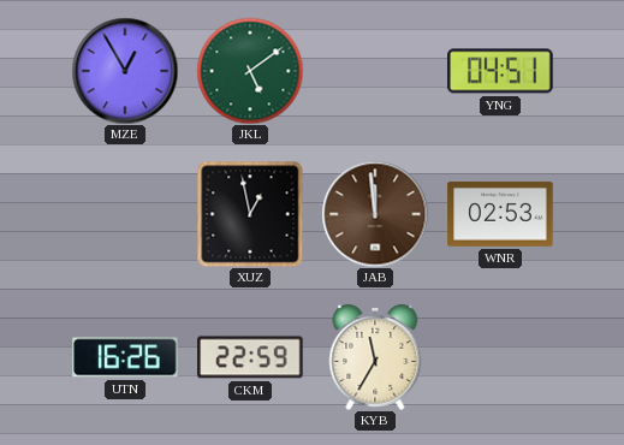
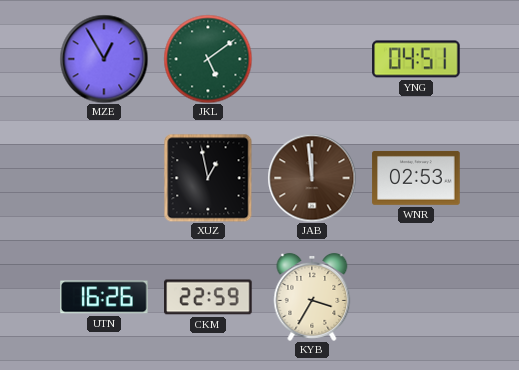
KYB: 11:35 -> 3:35 (312, 297)
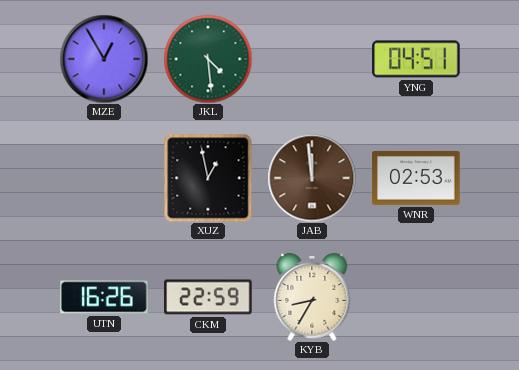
JKL: 5:09 -> 4:29 (208, 59)
KYB: 3:35 -> 8:35 (312, 297)
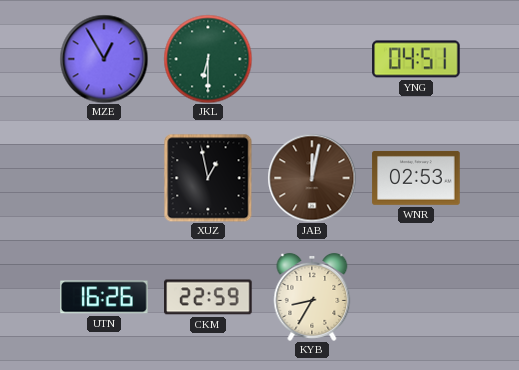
JKL: 4:29 -> 6:30 (208, 59)
JAB: 11:59 -> 12:02 (312, 178)
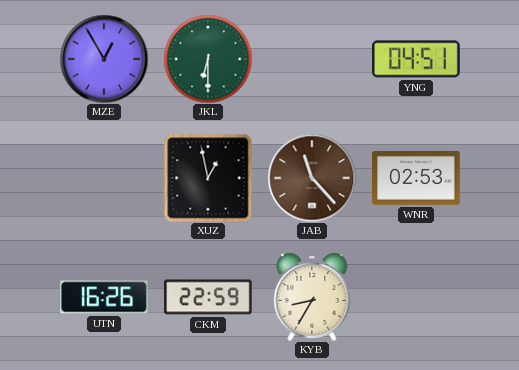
JAB: 12:02 -> 11:23 (312, 178)
